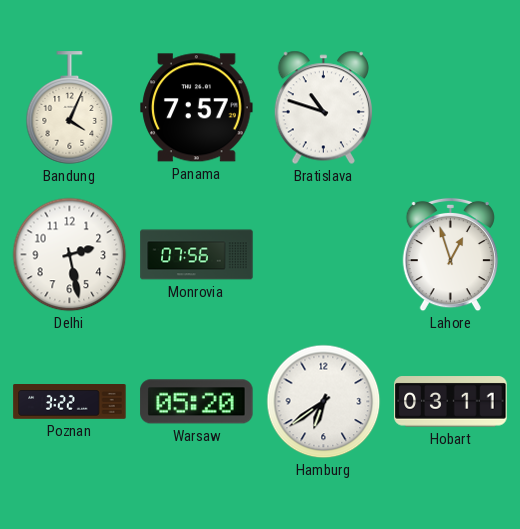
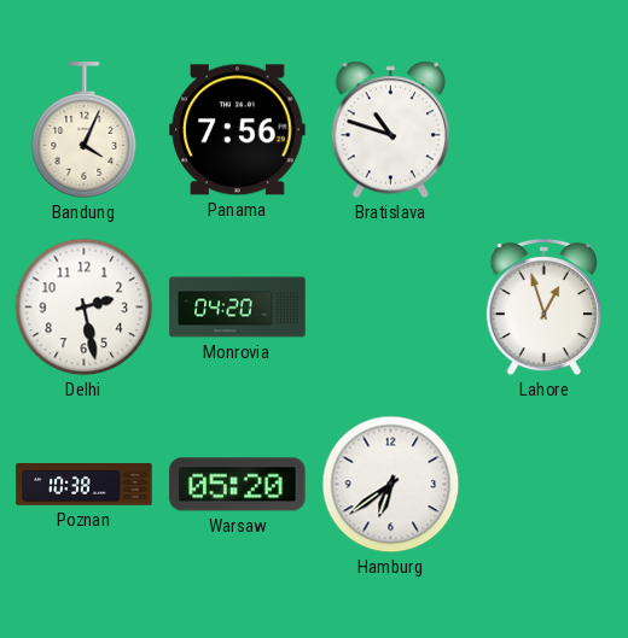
Panama: 7:57 -> 7:56 (238, 130)
Monrovia: 07:56 -> 04:20 (238, 308)
Poznan: 3:22 -> 10:38 (85, 485)
Hobart: 03:11 -> none (451, 402)
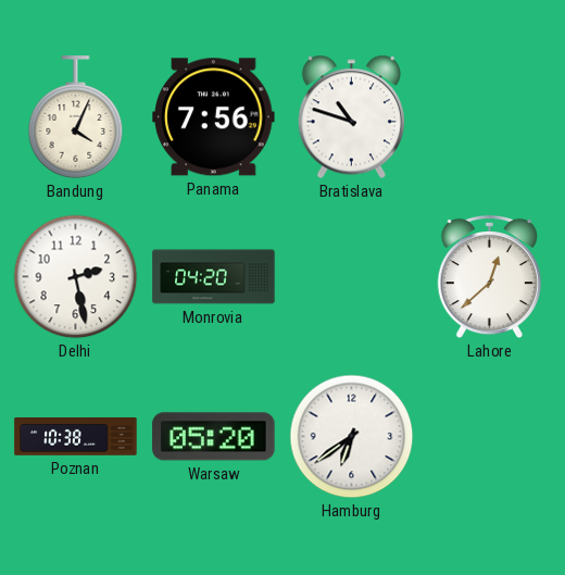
Lahore: 12:57 -> 12:38 (489, 277)
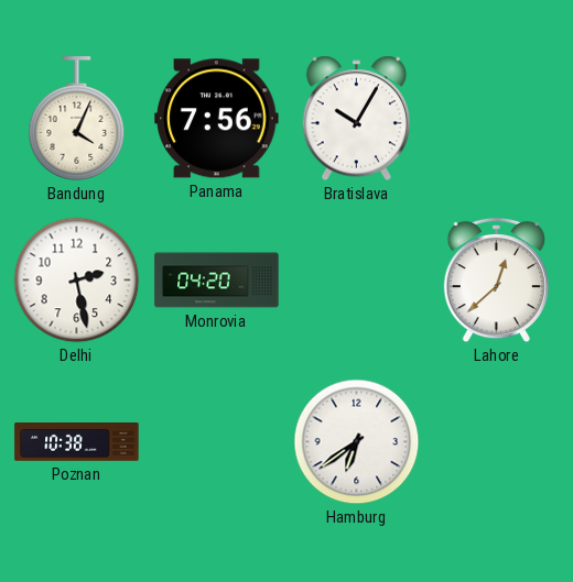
Bratislava: 10:48 -> 10:05 (356, 119)
Warsaw: 05:20 -> none (214, 437)
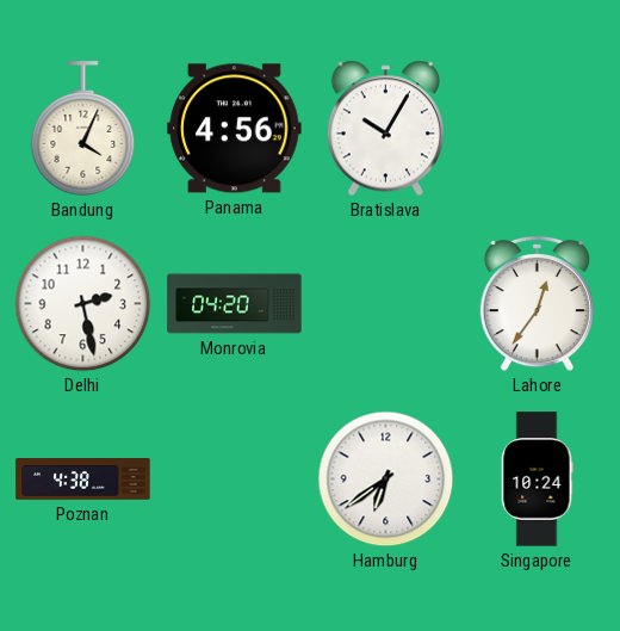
Panama: 7:56 -> 4:56 (235, 129)
Lahore: 12:38 -> 12:36 (537, 304)
Poznan: 10:38 -> 4:38 (83, 480)
Singapore: none -> 10:24 (537, 480)
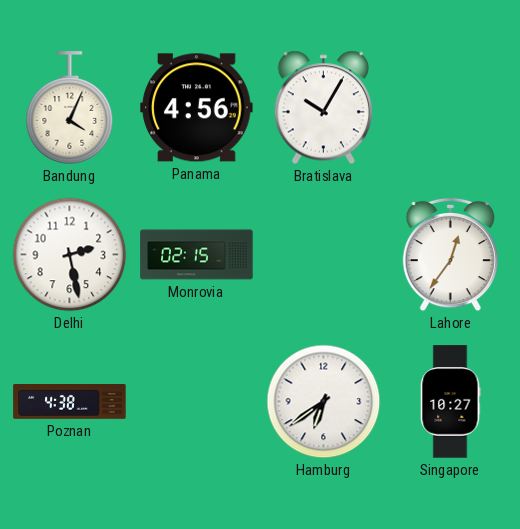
Monrovia: 04:20 -> 02:15 (197, 255)
Singapore: 10:24 -> 10:27 (450, 402)
